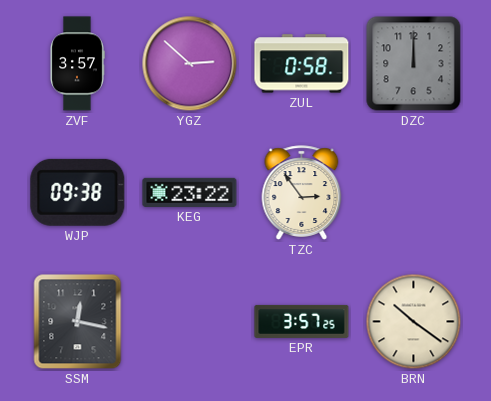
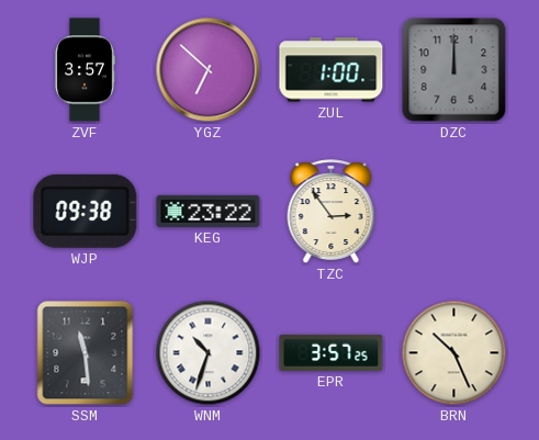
YGZ: 2:52 -> 6:52 (209, 70)
ZUL: 0:58 -> 1:00 (332, 70)
SSM: 12:17 -> 11:29 (86, 353)
WNM: none -> 10:33 (209, 353)
BRN: 10:21 -> 10:26 (454, 353)
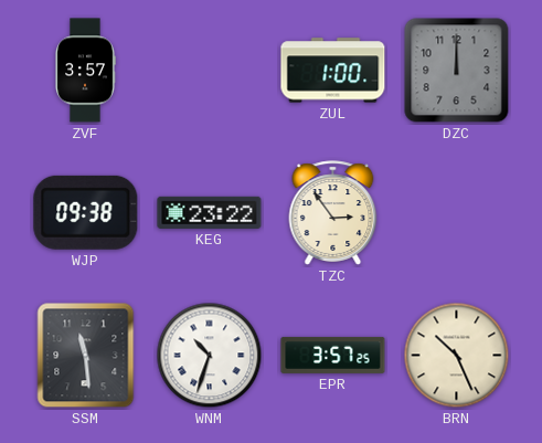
YGZ: 6:52 -> none (209, 70)
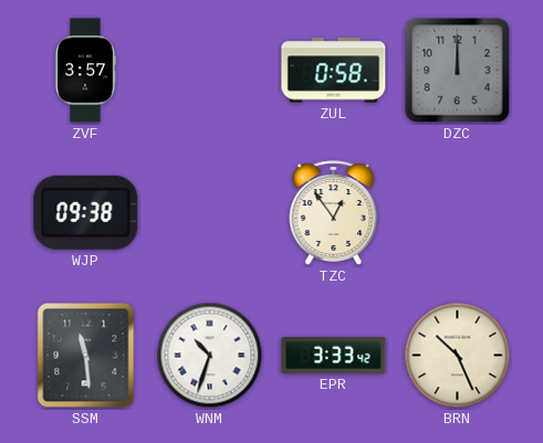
ZUL: 1:00 -> 0:58 (334, 71)
KEG: 23:22 -> none (210, 212)
TZC: 2:54 -> 12:54 (334, 213)
EPR: 3:57 -> 3:33 (334, 355)
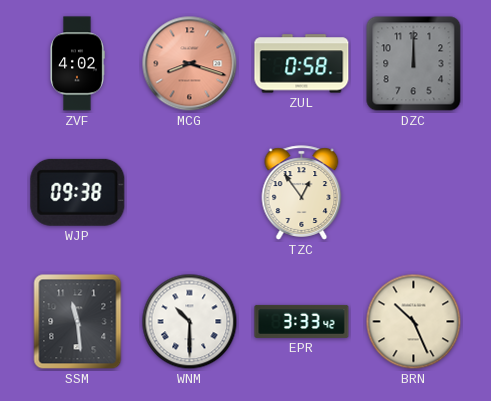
ZVF: 3:57 -> 4:02 (77, 64)
MCG: none -> 8:18 (190, 64)
WNM: 10:33 -> 10:30 (190, 322)
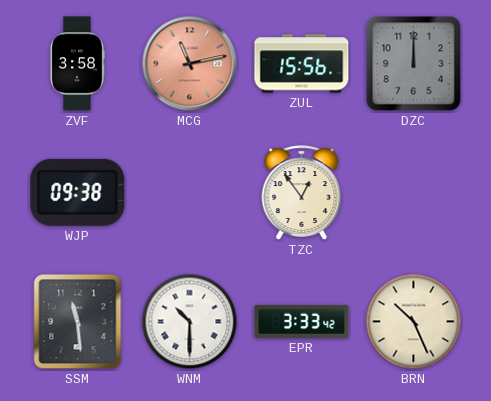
ZVF: 4:02 -> 3:58 (77, 64)
MCG: 8:18 -> 11:13 (190, 64)
ZUL: 0:58 -> 15:56 (302, 64)
